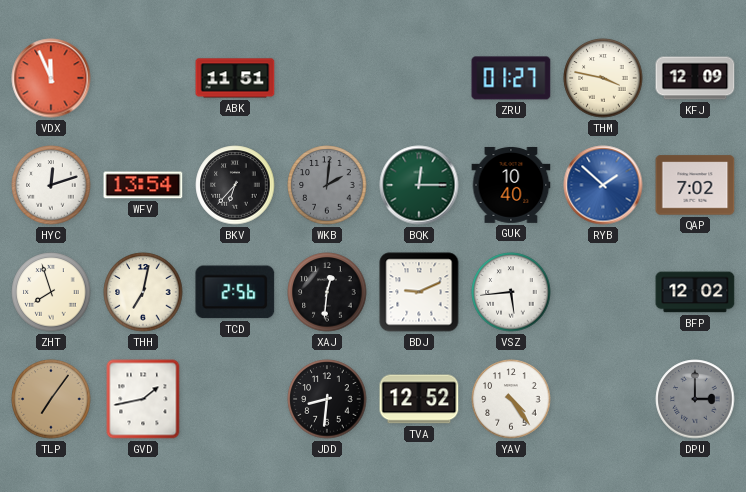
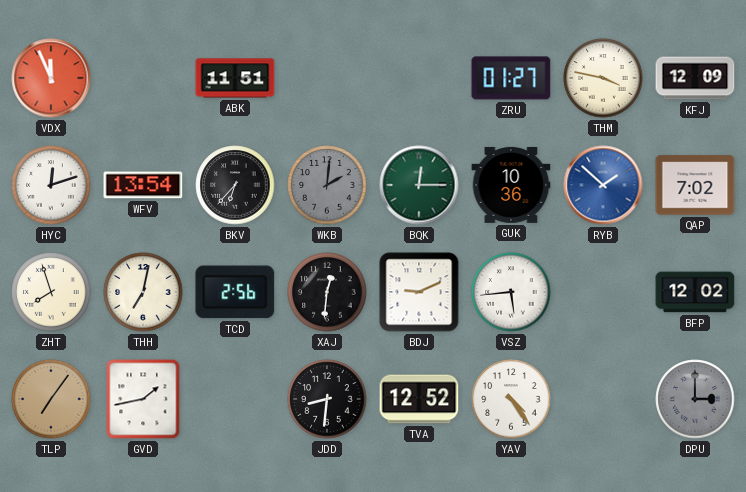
GUK: 10:40 -> 10:36 (511, 185)
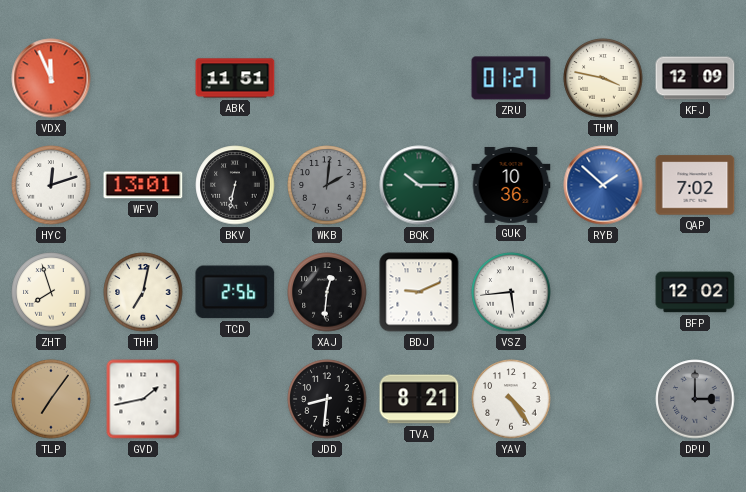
WFV: 13:54 -> 13:01 (143, 185)
BKV: 6:37 -> 6:32 (235, 185)
BQK: 12:15 -> 10:15 (419, 185)
TVA: 12:52 -> 8:21 (419, 399)
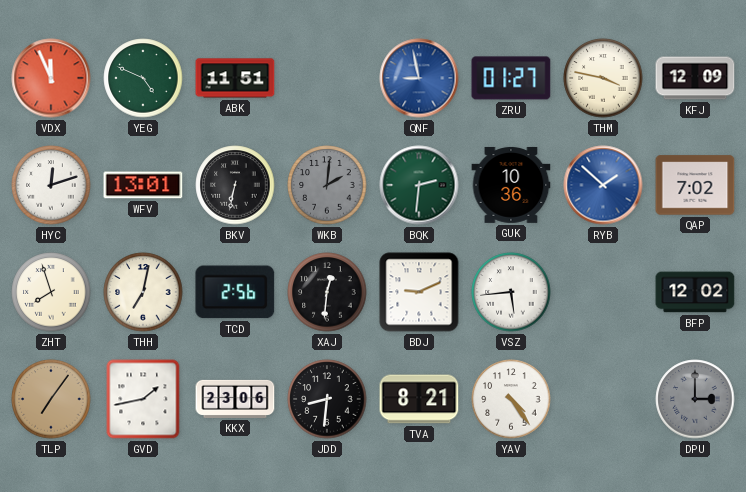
YEG: none -> 4:49 (143, 78)
QNF: none -> 8:58 (419, 78)
BQK: 10:15 -> 2:31 (419, 185)
KKX: none -> 23:06 (235, 399)
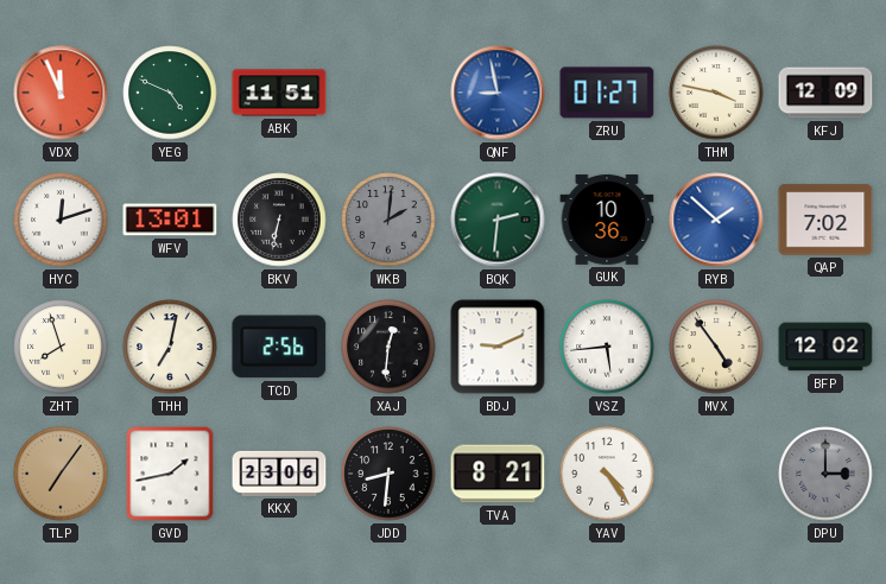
MVX: none -> 4:54 (716, 347)
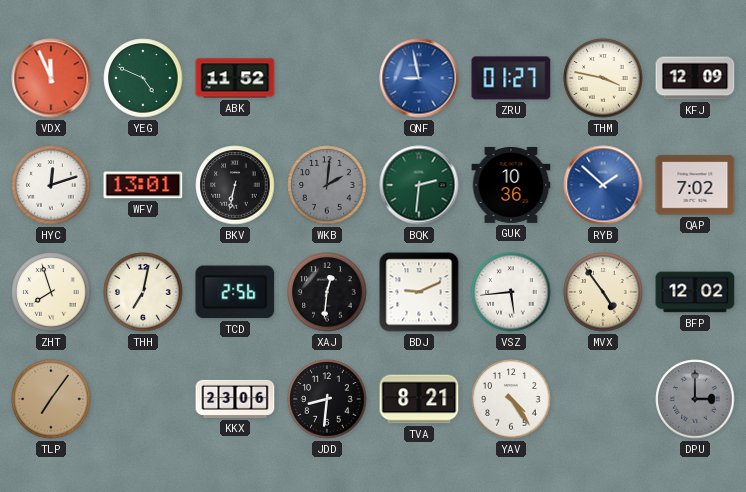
ABK: 11:51 -> 11:52 (235, 78)
GVD: 1:43 -> none (170, 474)
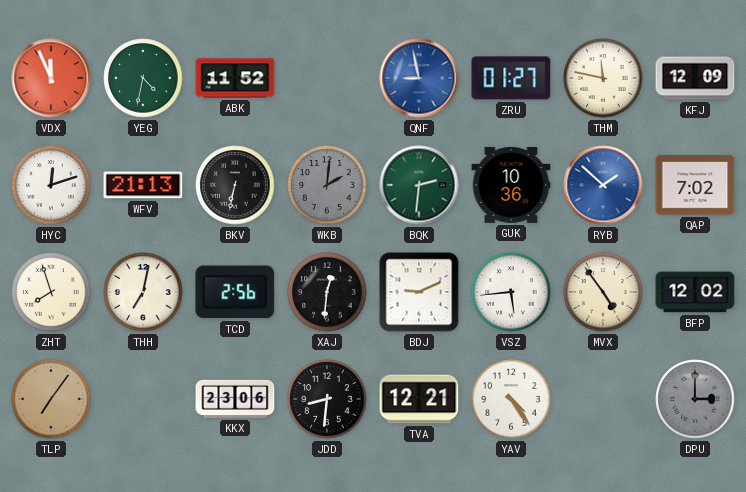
YEG: 4:49 -> 4:32 (143, 78)
THM: 3:47 -> 11:47 (603, 78)
WFV: 13:01 -> 21:13 (143, 185)
TVA: 8:21 -> 12:21 (419, 399)
